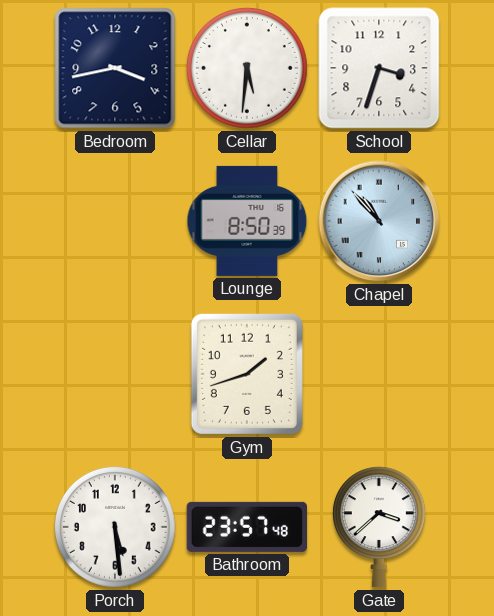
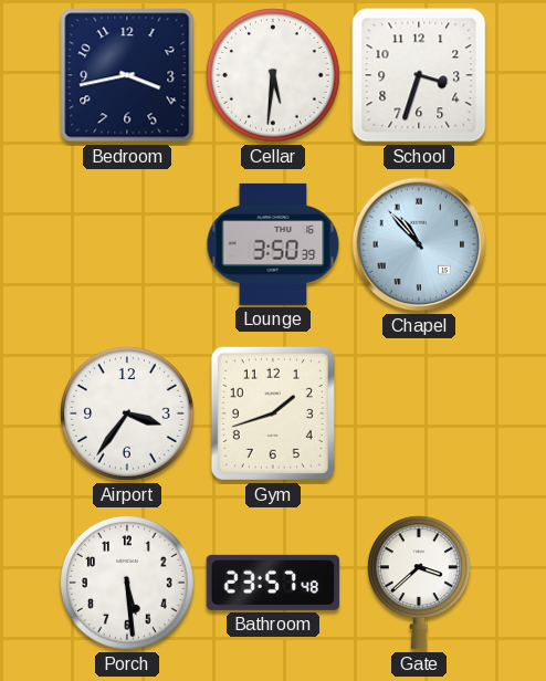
Lounge: 8:50 -> 3:50 (273, 244)
Airport: none -> 3:36 (127, 413)
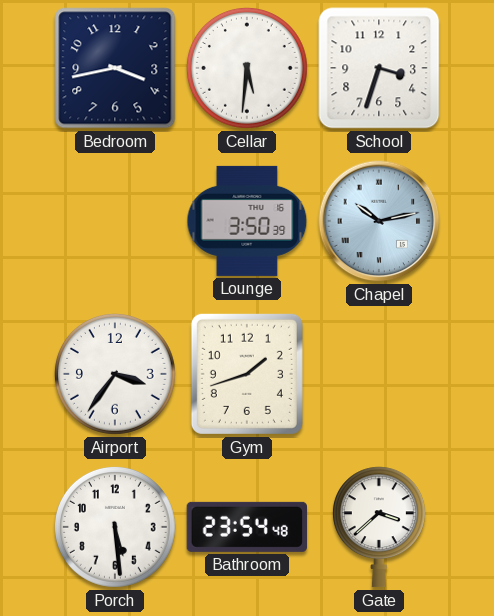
Chapel: 10:53 -> 10:13 (379, 221)
Bathroom: 23:57 -> 23:54 (246, 527)
